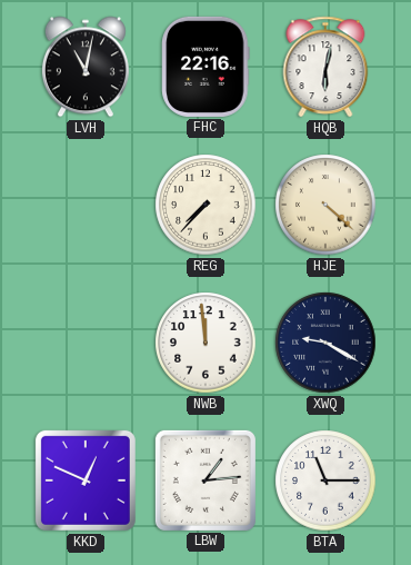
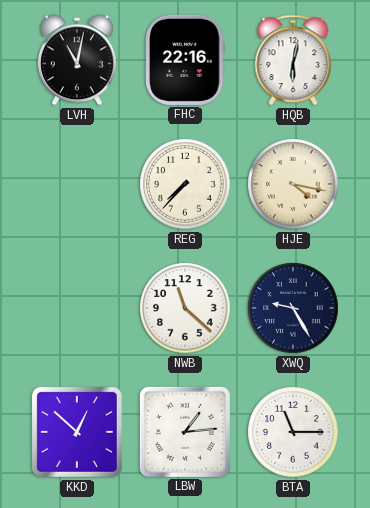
HJE: 4:22 -> 4:17 (293, 184)
NWB: 11:59 -> 11:22 (185, 308)
XWQ: 9:20 -> 9:25 (293, 308)
KKD: 12:49 -> 12:52 (77, 432)
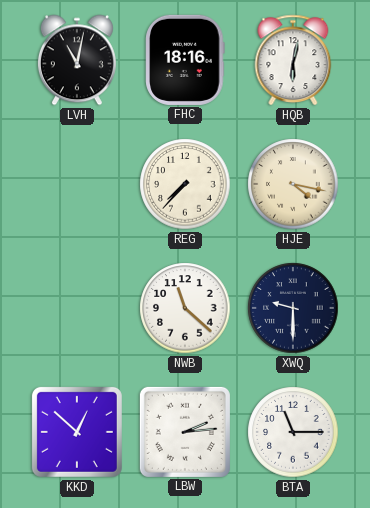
FHC: 22:16 -> 18:16 (185, 60)
XWQ: 9:25 -> 9:30 (293, 308)
LBW: 1:14 -> 2:14 (185, 432)
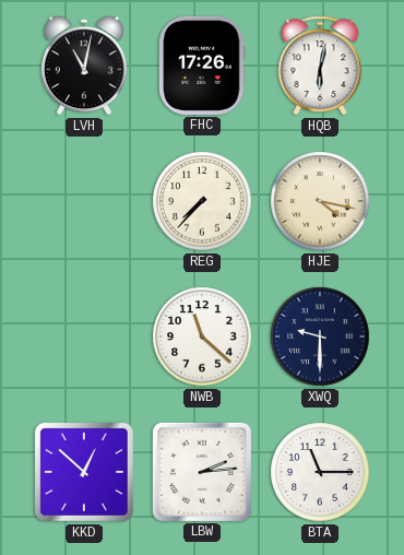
FHC: 18:16 -> 17:26 (202, 66)
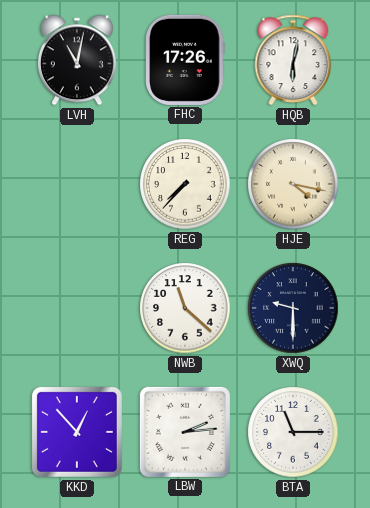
KKD: 12:52 -> 12:53 (77, 432)
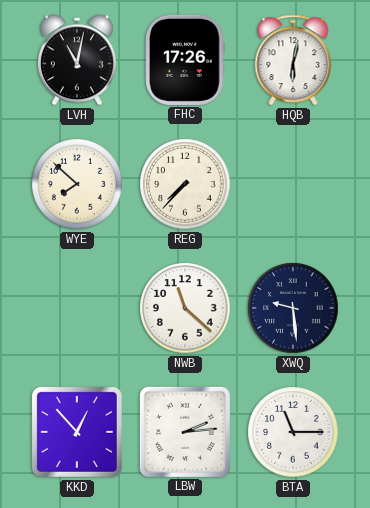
WYE: none -> 7:52 (77, 184)
HJE: 4:17 -> none (293, 184)
XWQ: 9:30 -> 9:29 (293, 308)
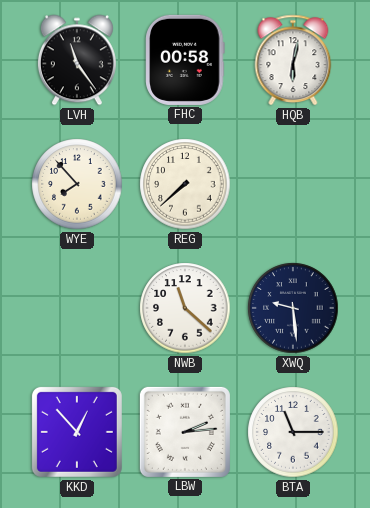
LVH: 11:02 -> 11:24 (77, 60)
FHC: 17:26 -> 00:58 (185, 60)
WYE: 7:52 -> 7:53 (77, 184)
REG: 7:37 -> 7:38 (185, 184)
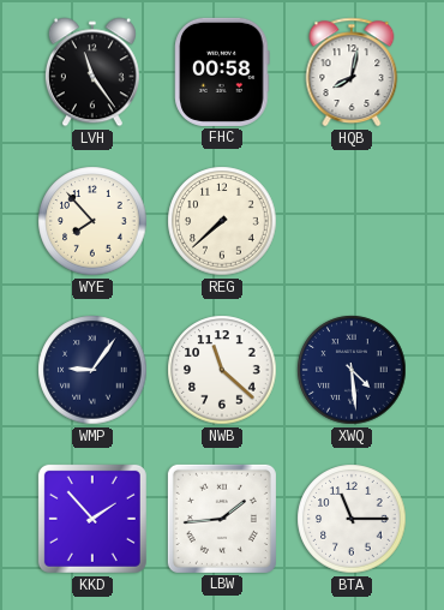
HQB: 6:02 -> 8:02 (352, 72)
WMP: none -> 9:06 (92, 370)
XWQ: 9:29 -> 4:29 (352, 370)
KKD: 12:53 -> 1:53 (92, 519)
LBW: 2:14 -> 1:44 (222, 519)
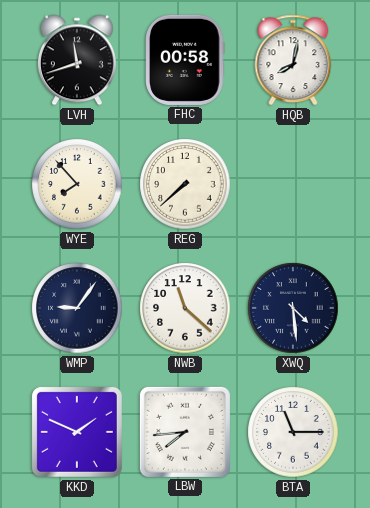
LVH: 11:24 -> 11:42 (77, 60)
KKD: 1:53 -> 1:49 (77, 432)
LBW: 1:44 -> 7:44 (185, 432)
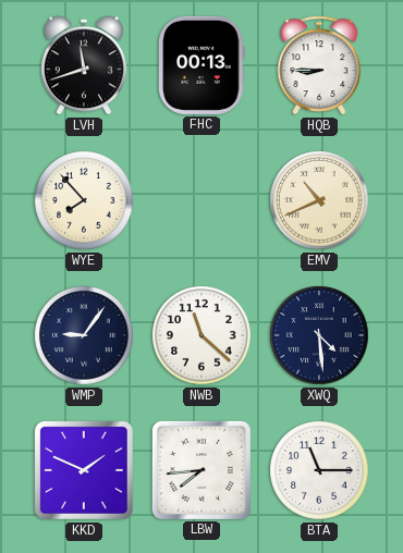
FHC: 00:58 -> 00:13 (201, 65)
HQB: 8:02 -> 8:45 (319, 65)
REG: 7:38 -> none (185, 184)
EMV: none -> 10:41 (319, 200)
